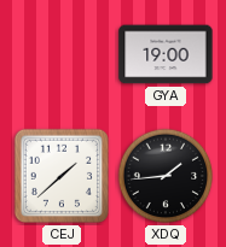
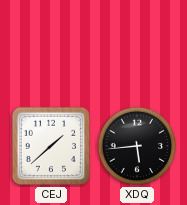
GYA: 19:00 -> none (166, 54)
XDQ: 1:44 -> 5:44 (137, 146)
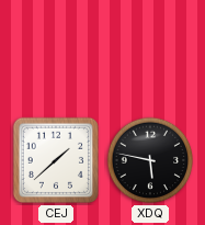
XDQ: 5:44 -> 5:47 (150, 160)
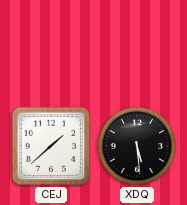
XDQ: 5:47 -> 5:29 (137, 146)
